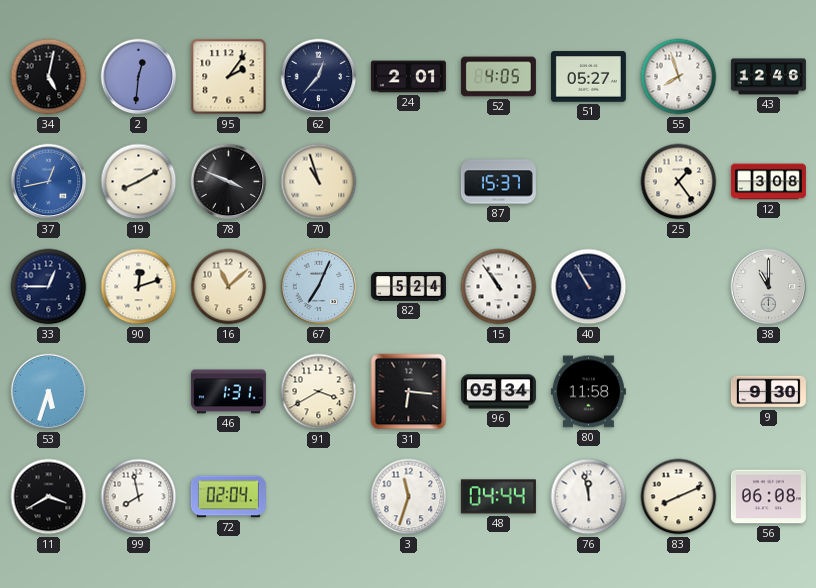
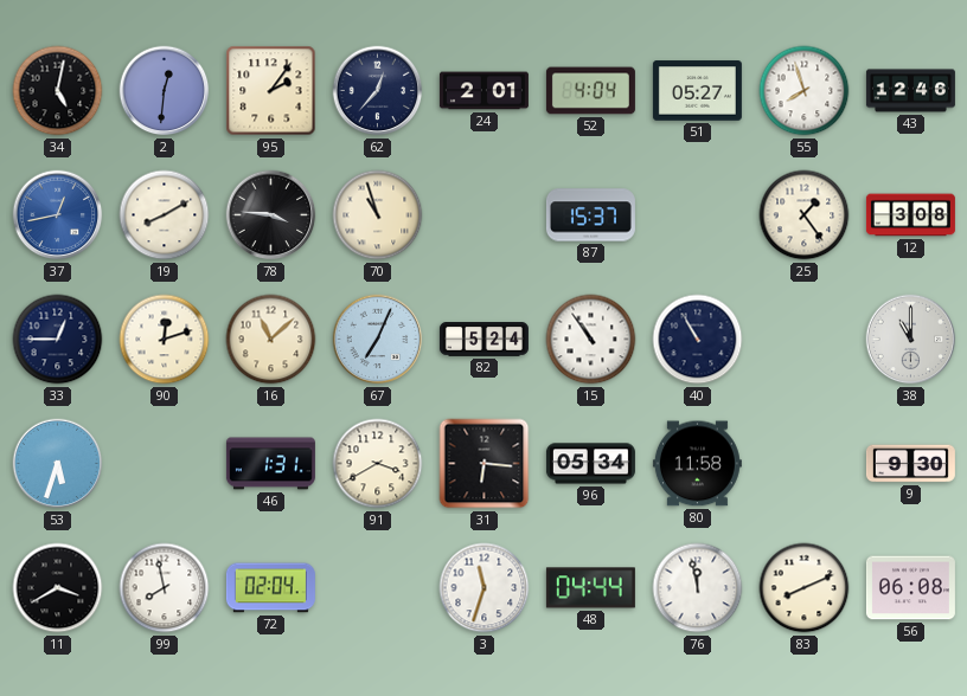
52: 4:05 -> 4:04 (590, 91)
78: 3:49 -> 3:46 (271, 215)
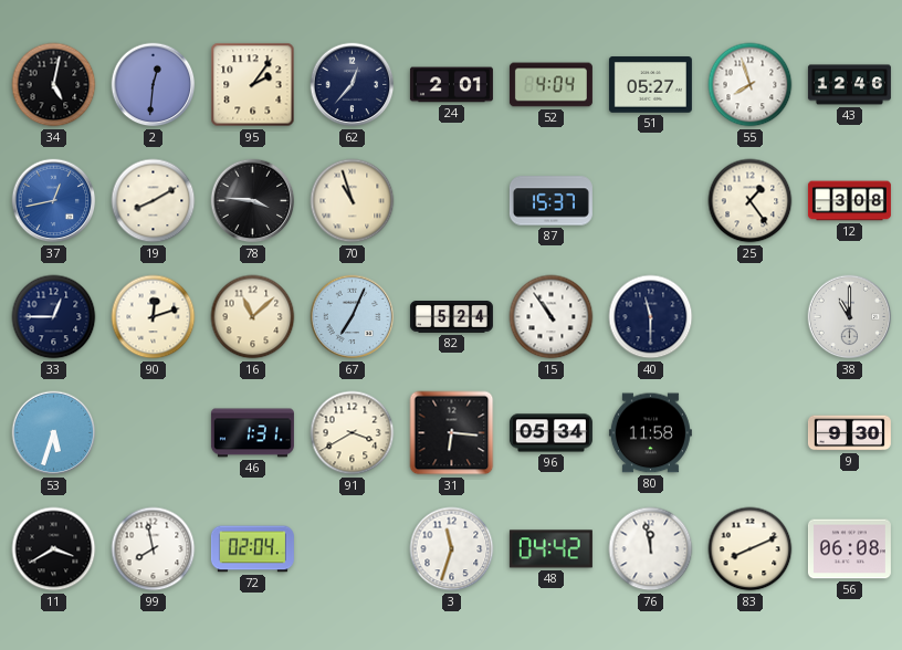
40: 10:55 -> 11:30 (651, 317)
48: 04:44 -> 04:42 (550, 549)
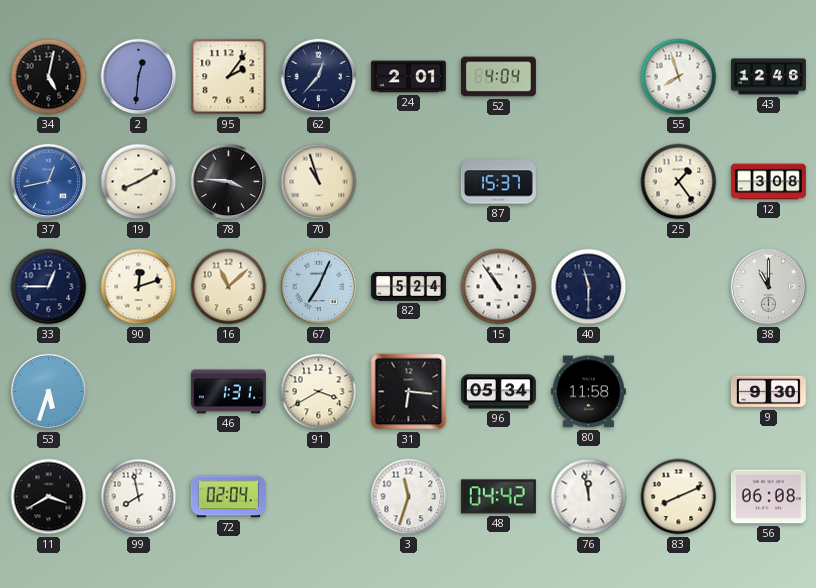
51: 05:27 -> none (650, 85)
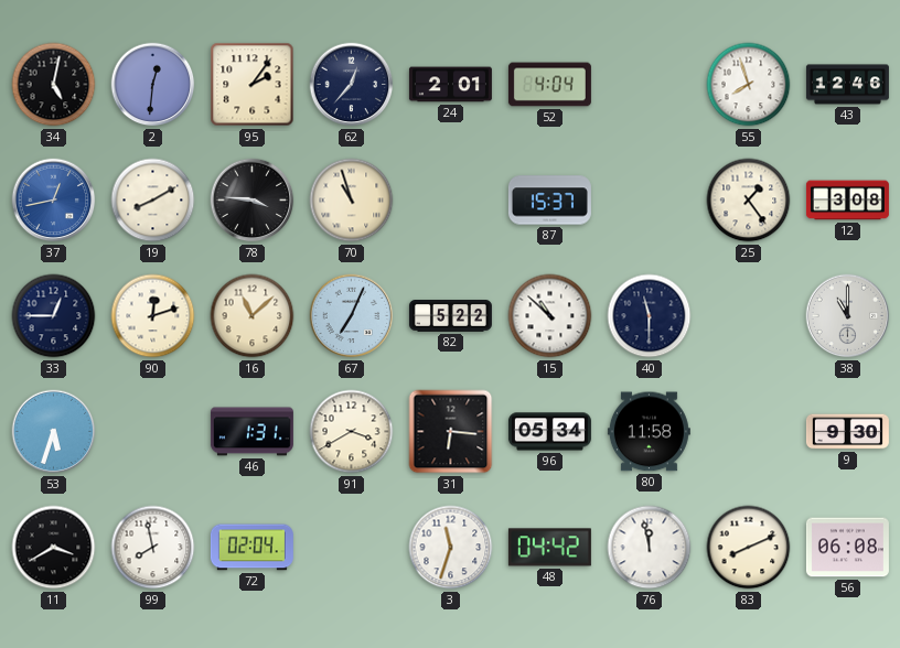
82: 5:24 -> 5:22 (450, 316)
15: 10:54 -> 10:52 (550, 316)
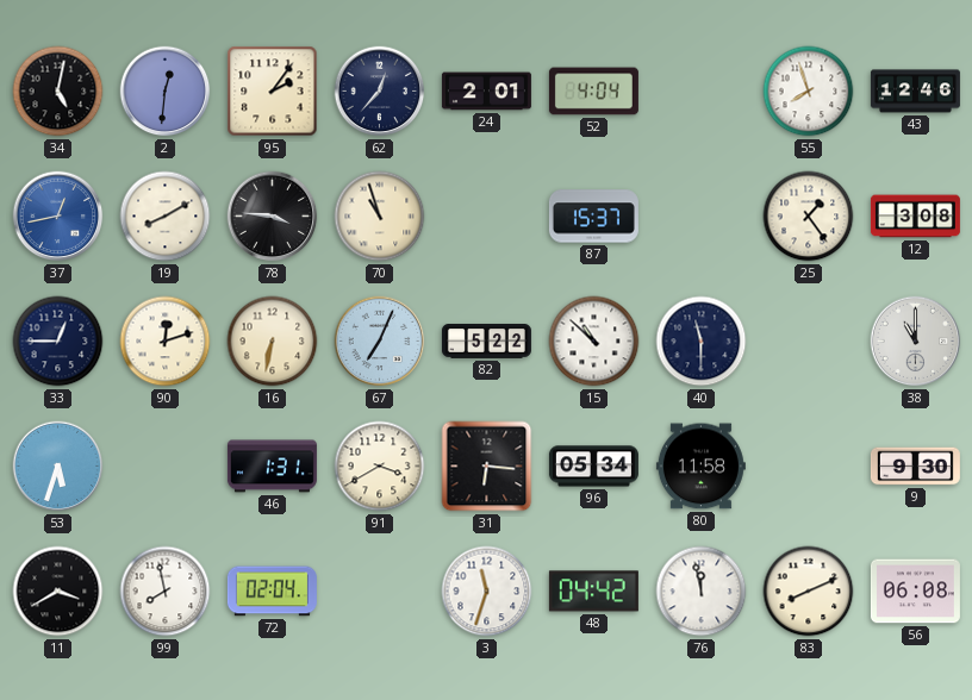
16: 11:08 -> 6:32 (273, 342)
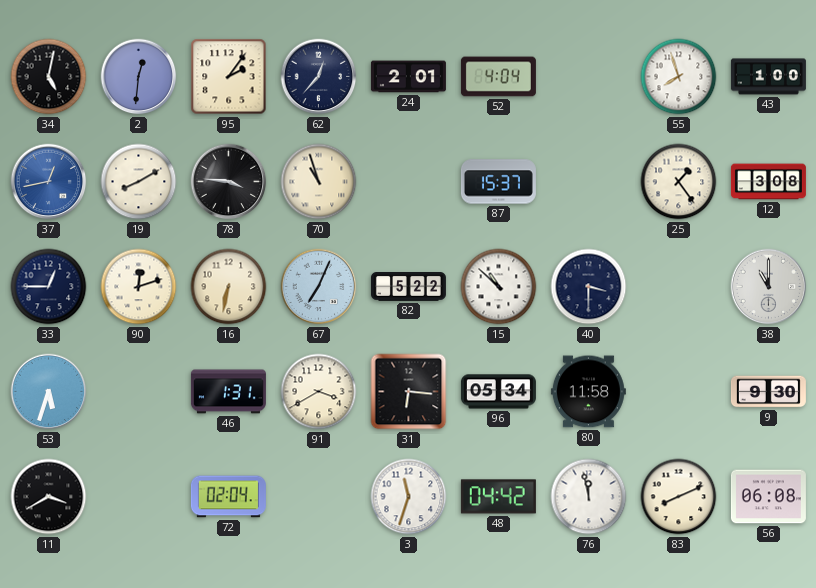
43: 12:46 -> 1:00 (768, 77)
40: 11:30 -> 3:30 (589, 287)
99: 7:58 -> none (166, 592)
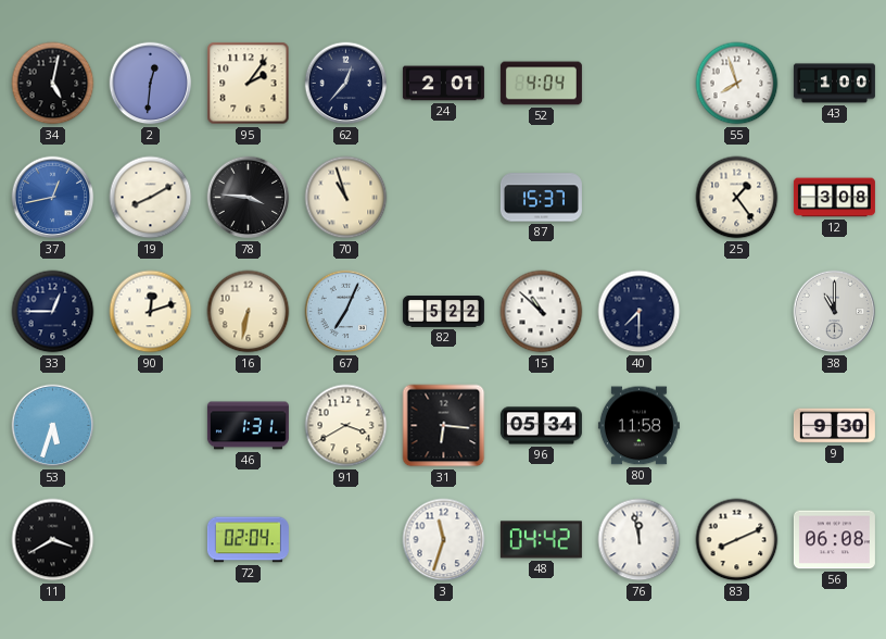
40: 3:30 -> 7:30 (640, 312)
